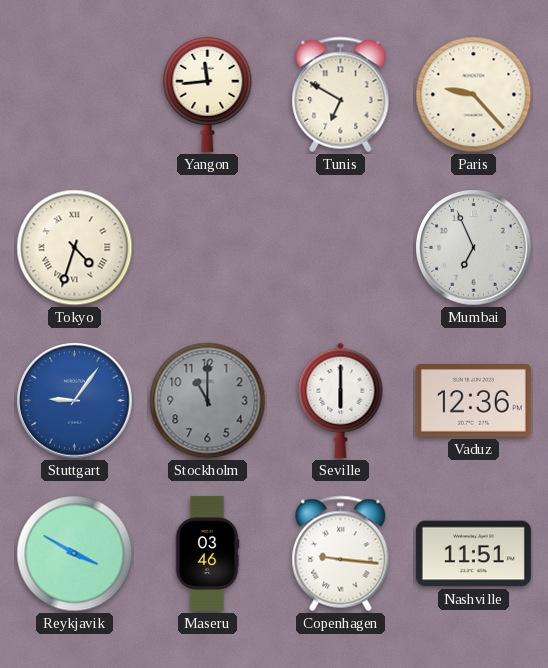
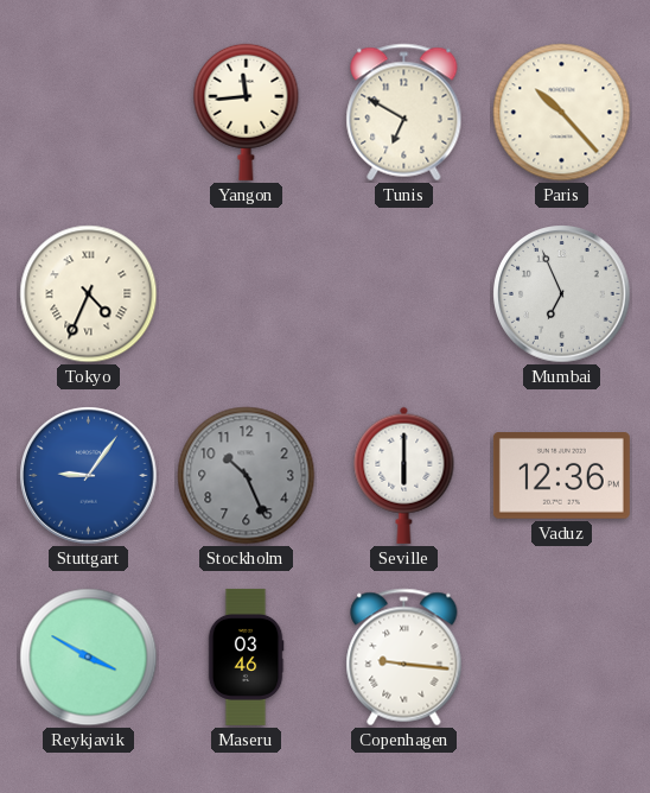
Paris: 9:23 -> 10:23 (562, 113)
Tokyo: 4:33 -> 4:34 (89, 294)
Stockholm: 11:00 -> 10:26 (247, 476)
Nashville: 11:51 -> none (473, 554)
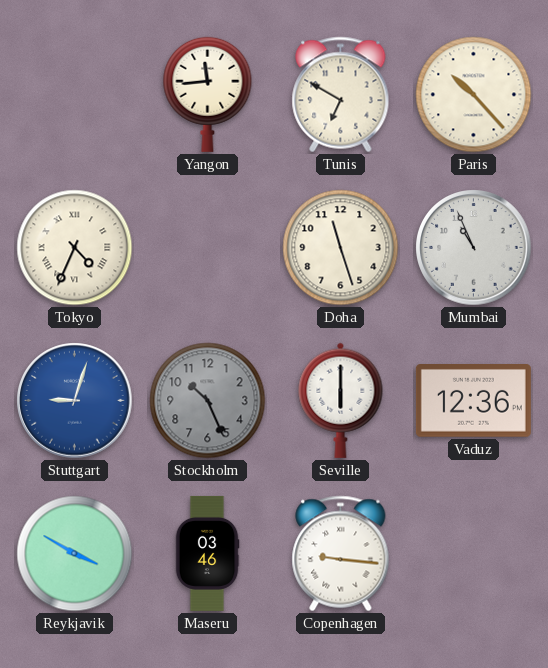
Doha: none -> 11:27 (341, 248)
Mumbai: 6:56 -> 10:56 (474, 248)
Stuttgart: 9:06 -> 9:03 (75, 401)
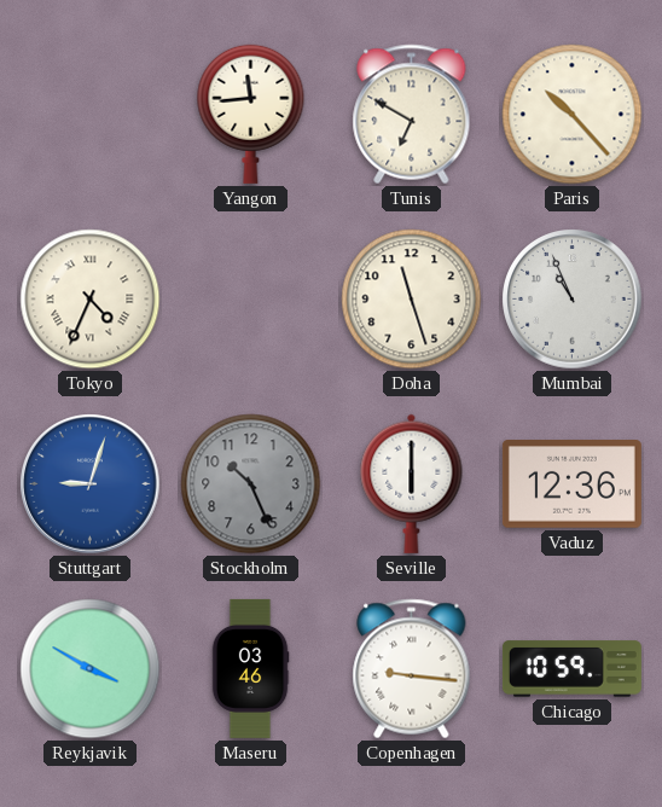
Chicago: none -> 10:59 (571, 669)
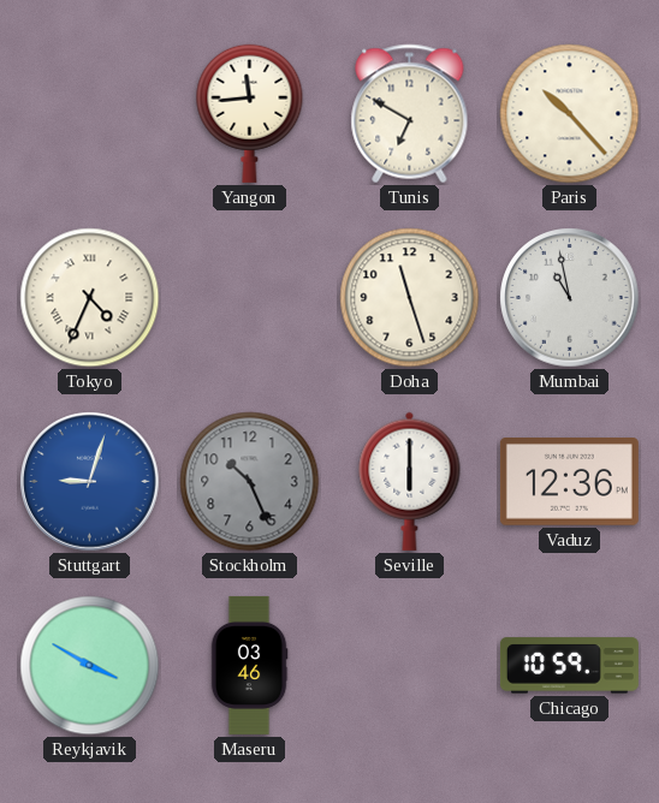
Mumbai: 10:56 -> 10:58 (570, 298)
Copenhagen: 9:16 -> none (412, 669)
